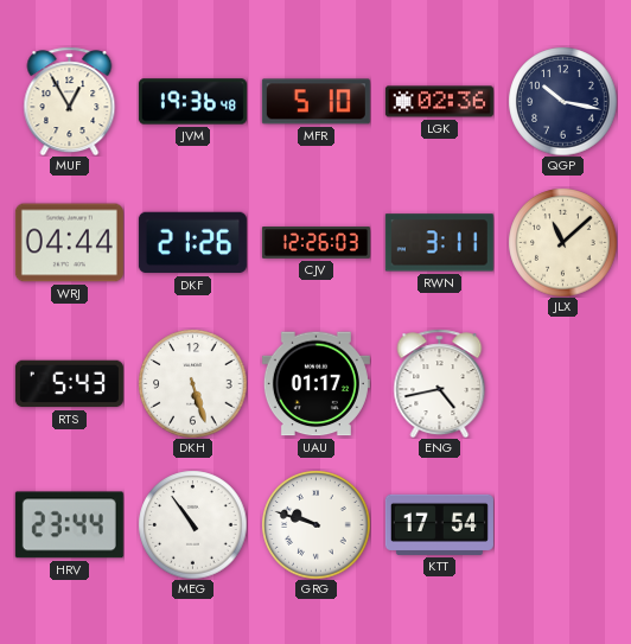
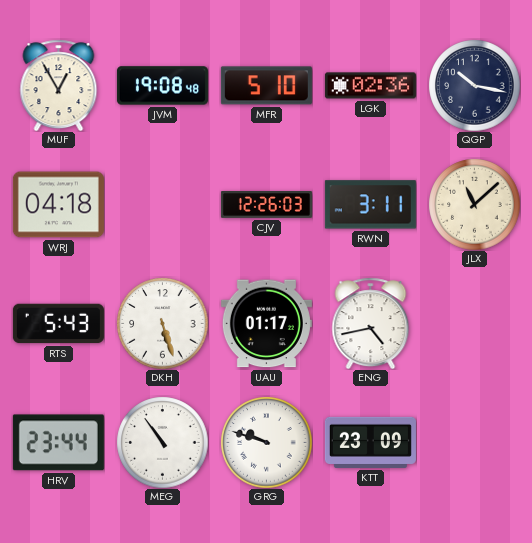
JVM: 19:36 -> 19:08 (162, 86)
WRJ: 04:44 -> 04:18 (58, 205)
DKF: 21:26 -> none (192, 243)
KTT: 17:54 -> 23:09 (370, 442)
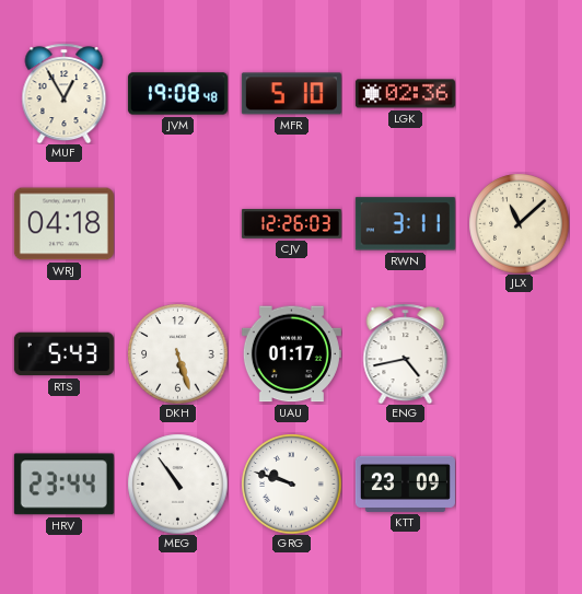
QGP: 10:17 -> none (474, 85)
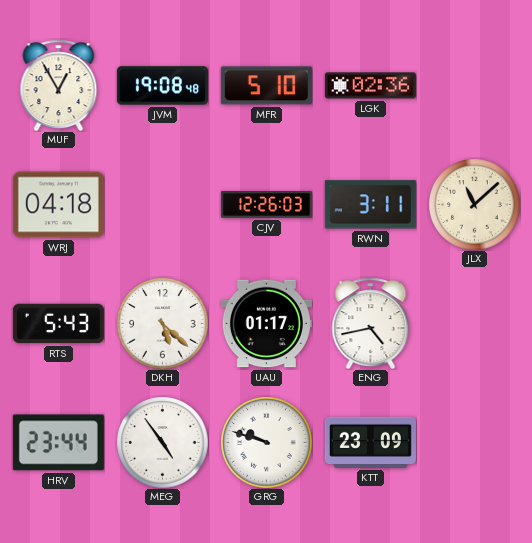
DKH: 5:27 -> 5:22 (162, 323)
MEG: 10:54 -> 4:54 (162, 442)
